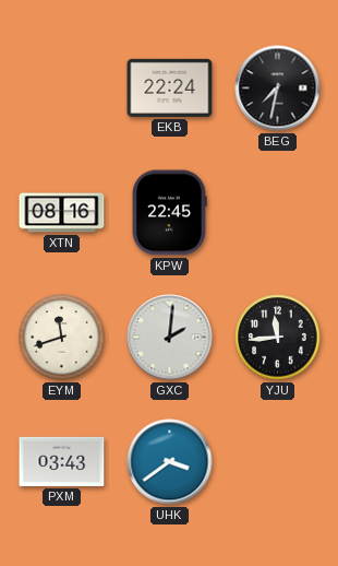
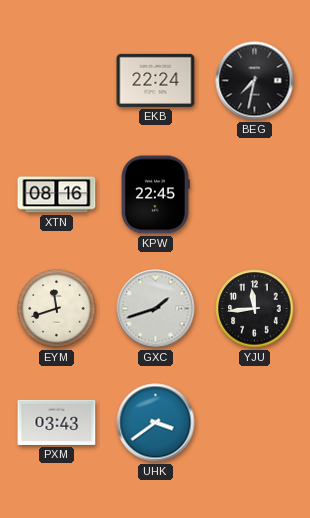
GXC: 2:01 -> 1:42 (156, 309)
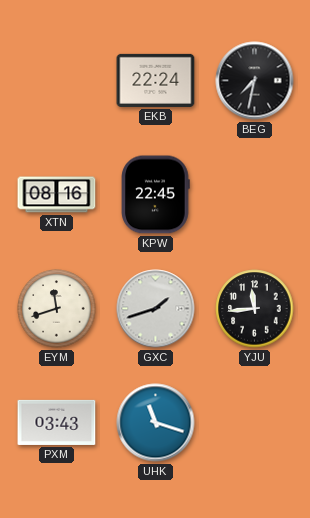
UHK: 3:39 -> 11:18 (156, 423)
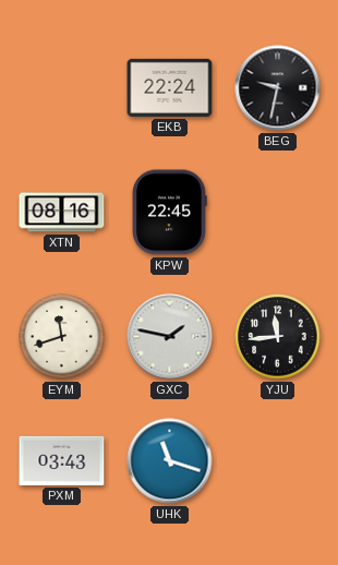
BEG: 7:32 -> 9:32 (278, 88)
GXC: 1:42 -> 1:47 (170, 337)
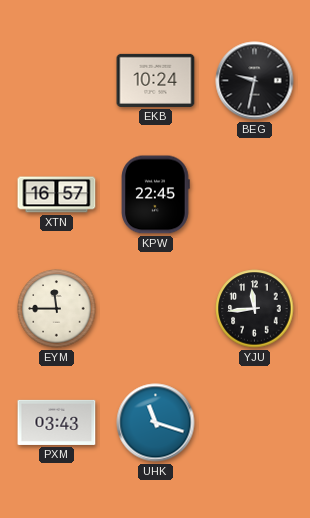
EKB: 22:24 -> 10:24 (156, 80)
XTN: 08:16 -> 16:57 (57, 195)
EYM: 11:42 -> 11:45 (57, 309)
GXC: 1:47 -> none (170, 337)
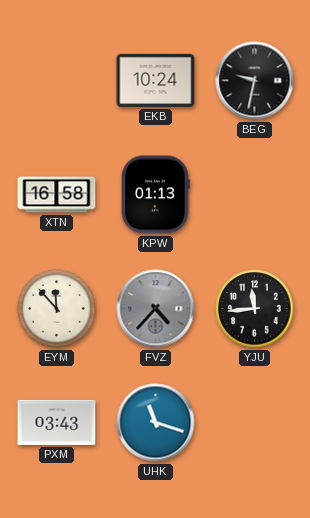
XTN: 16:57 -> 16:58 (57, 195)
KPW: 22:45 -> 01:13 (156, 195)
EYM: 11:45 -> 11:53 (57, 309)
FVZ: none -> 4:37 (156, 309)
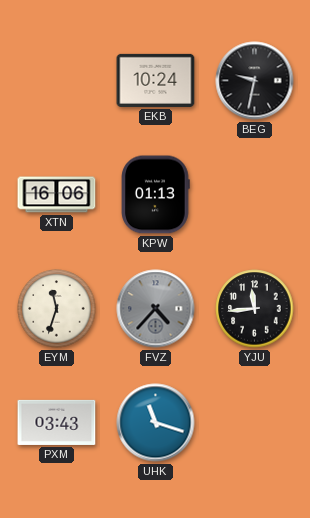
XTN: 16:58 -> 16:06 (57, 195)
EYM: 11:53 -> 11:33 (57, 309)
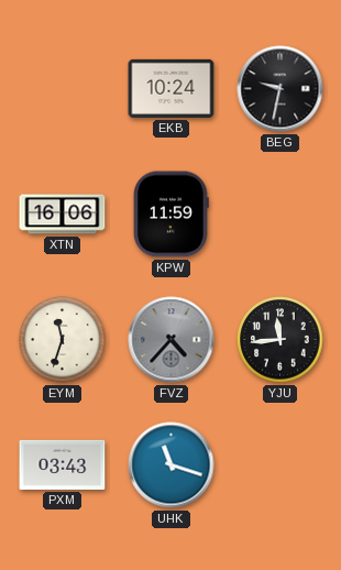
KPW: 01:13 -> 11:59 (172, 215)
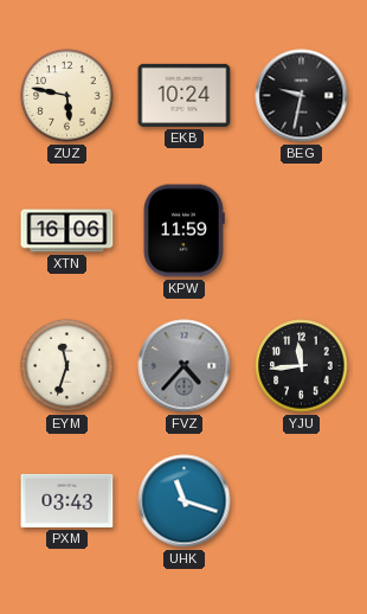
ZUZ: none -> 5:47 (67, 96)
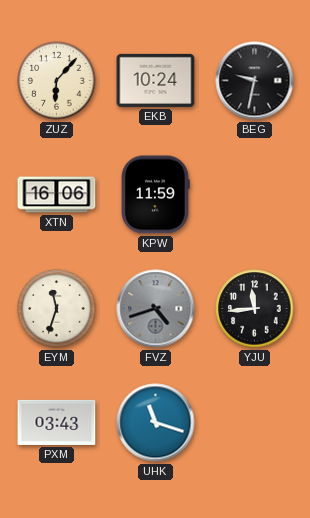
ZUZ: 5:47 -> 6:07 (57, 81)
FVZ: 4:37 -> 4:42 (156, 309)
